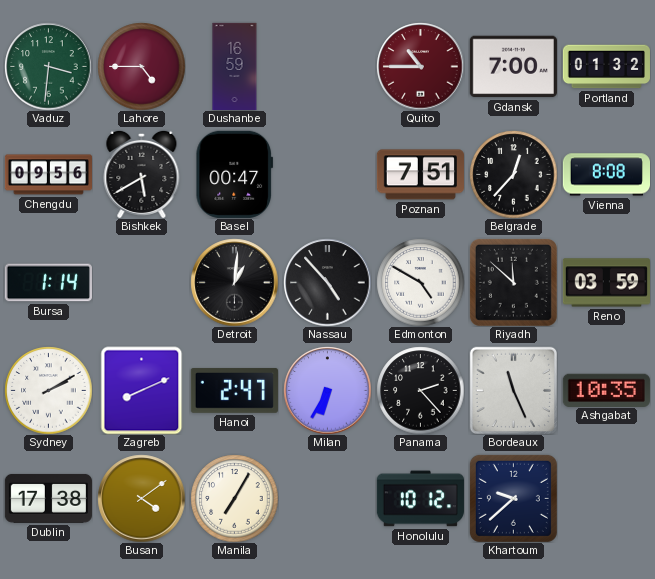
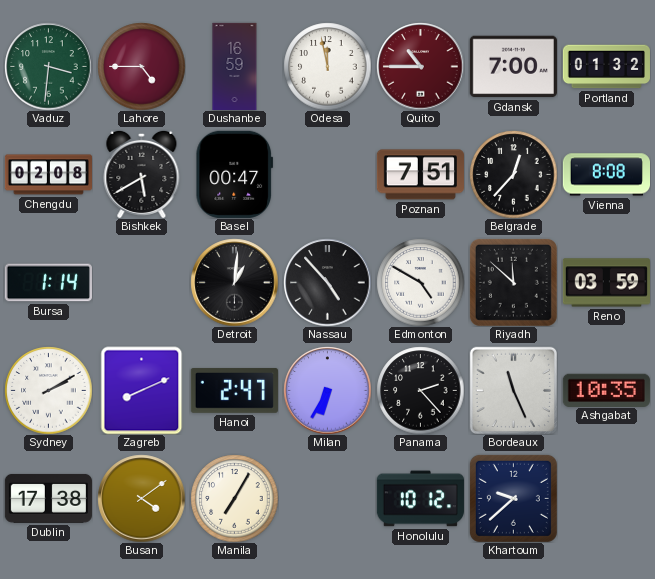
Odesa: none -> 11:58 (327, 66)
Chengdu: 09:56 -> 02:08 (48, 175)
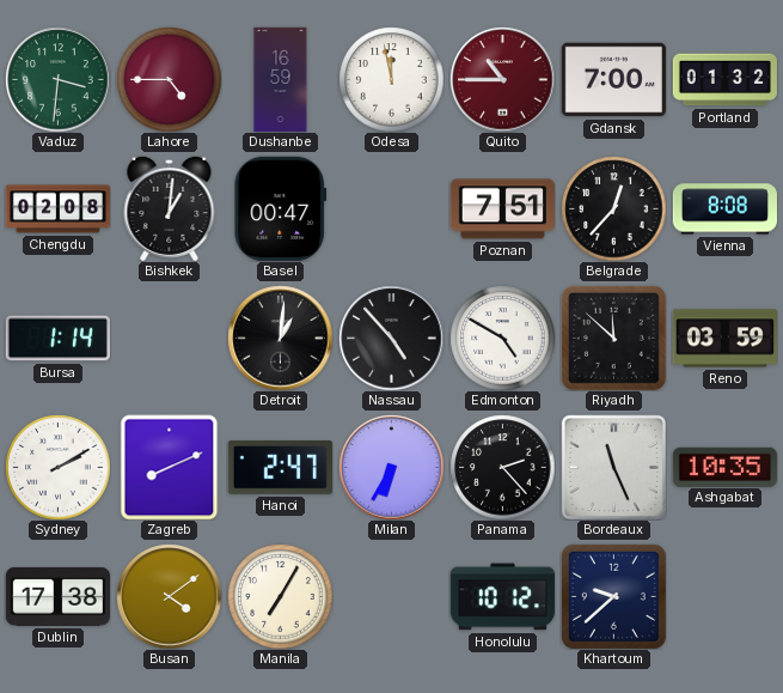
Bishkek: 5:40 -> 1:01 (170, 208)
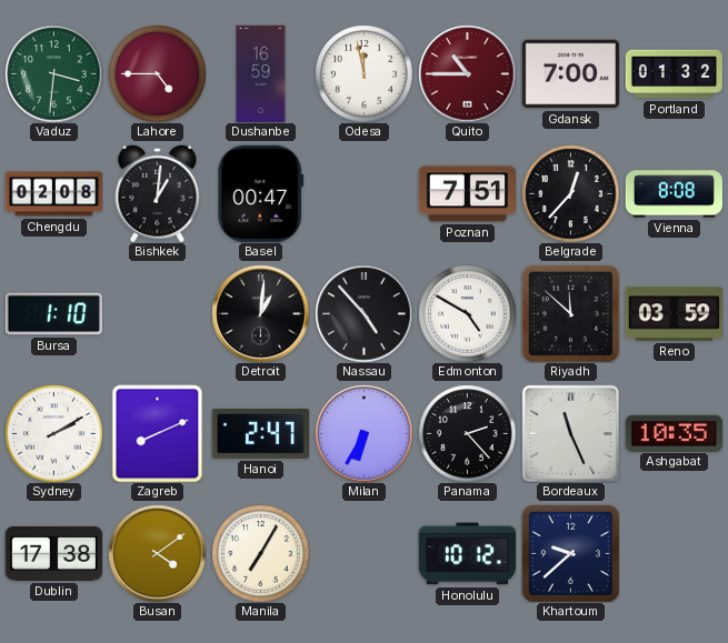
Bursa: 1:14 -> 1:10 (53, 314)
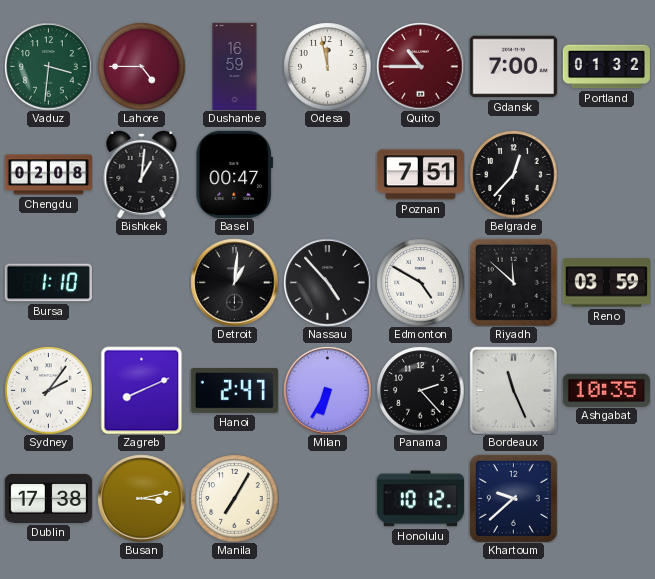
Vienna: 8:08 -> none (674, 194)
Sydney: 2:10 -> 2:06 (48, 390)
Busan: 4:09 -> 3:13 (141, 498)
